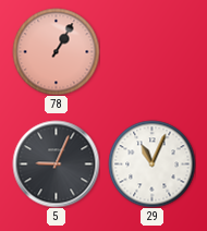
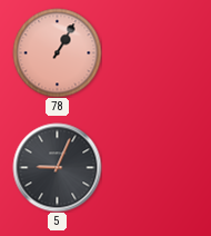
29: 11:04 -> none (151, 163)
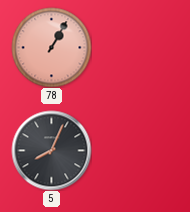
5: 9:04 -> 8:04 (51, 150)
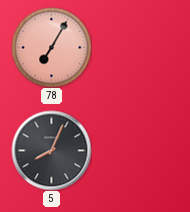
78: 1:05 -> 7:05 (51, 47)
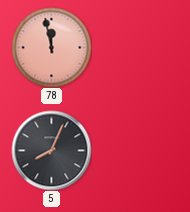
78: 7:05 -> 11:58 (51, 47)
